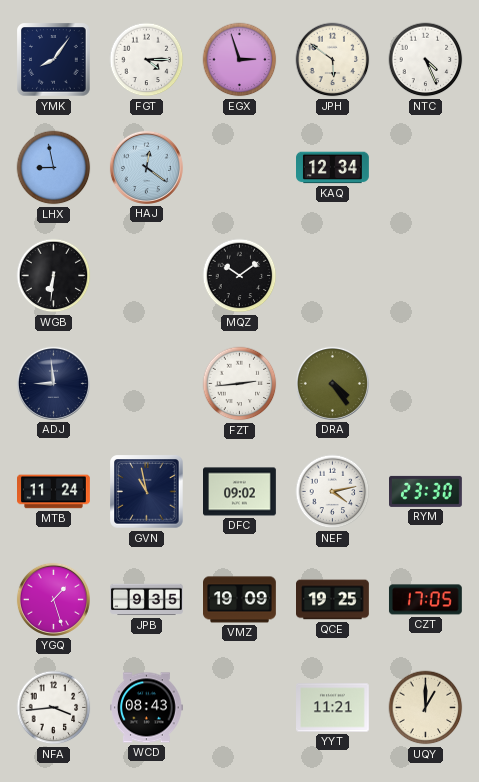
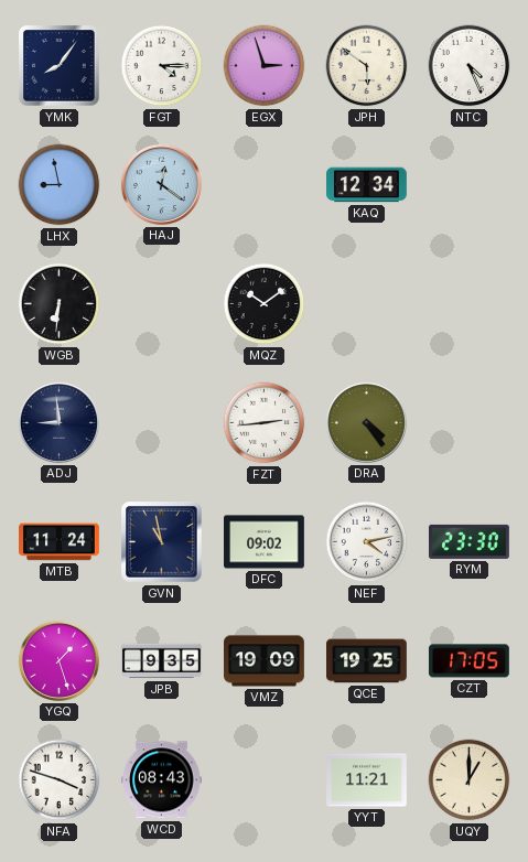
NFA: 3:44 -> 3:48 (60, 780)
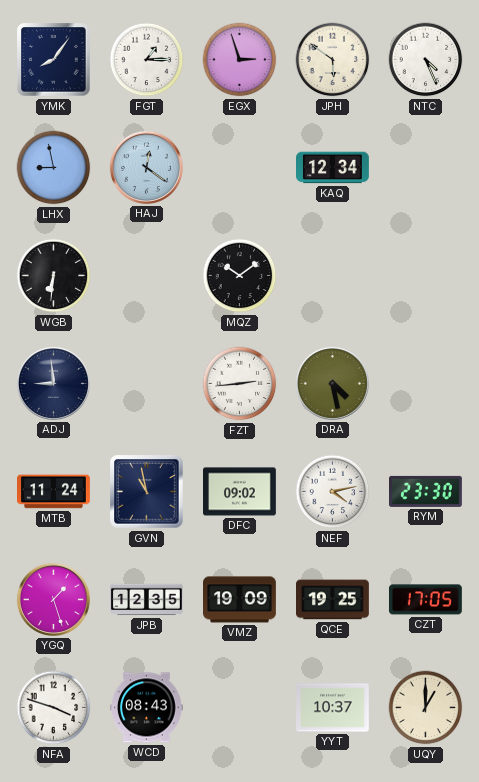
FGT: 4:15 -> 1:15 (147, 60)
DRA: 4:24 -> 4:28 (332, 383)
JPB: 9:35 -> 12:35 (147, 600)
YYT: 11:21 -> 10:37 (333, 708)
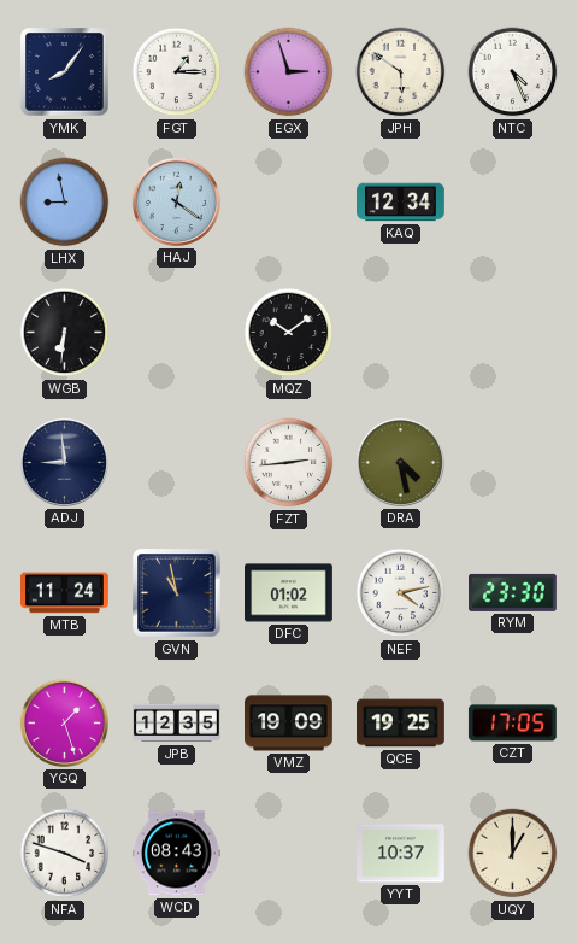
DFC: 09:02 -> 01:02 (289, 593)
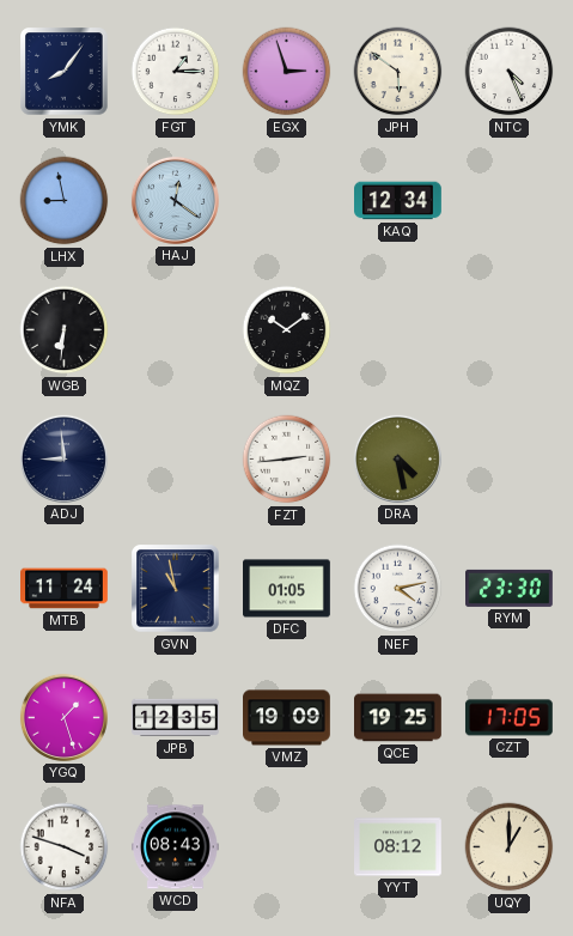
DFC: 01:02 -> 01:05 (287, 589)
YYT: 10:37 -> 08:12 (398, 847)
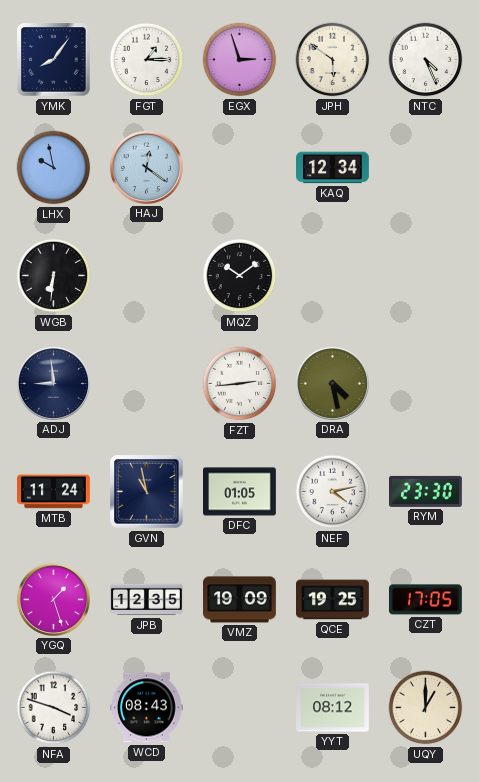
LHX: 8:58 -> 9:58 (54, 168)
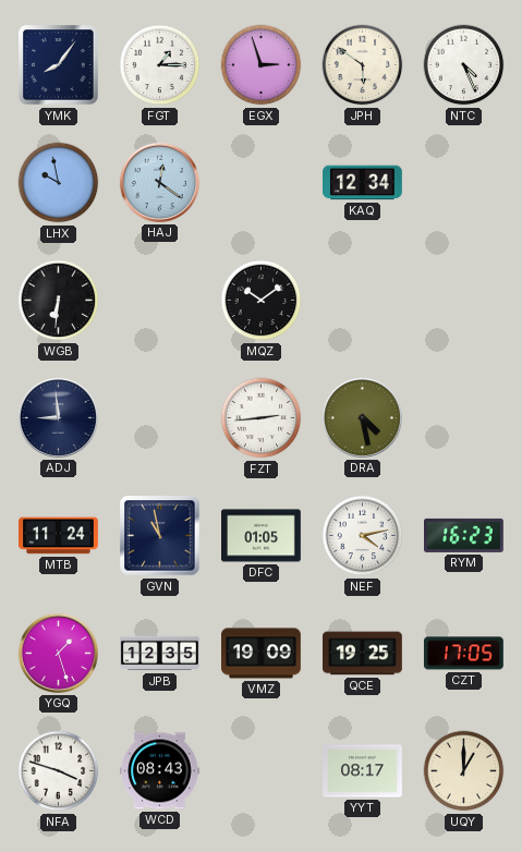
RYM: 23:30 -> 16:23 (464, 535)
YYT: 08:12 -> 08:17 (363, 771)
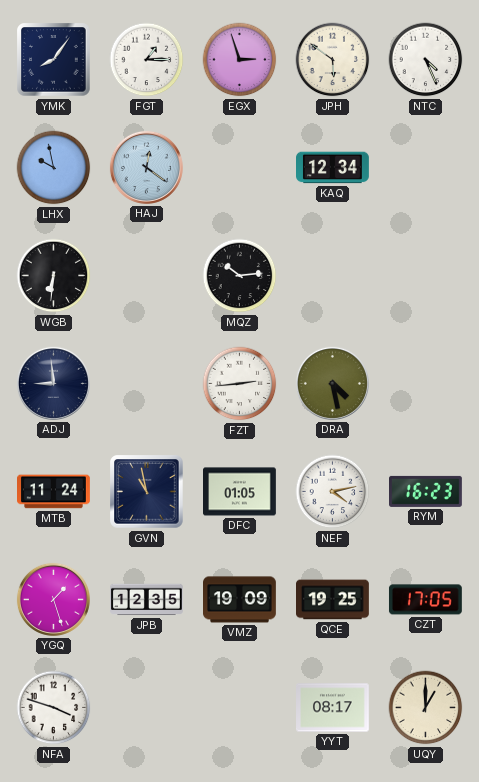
MQZ: 10:09 -> 10:14 (240, 276)
WCD: 08:43 -> none (160, 771)
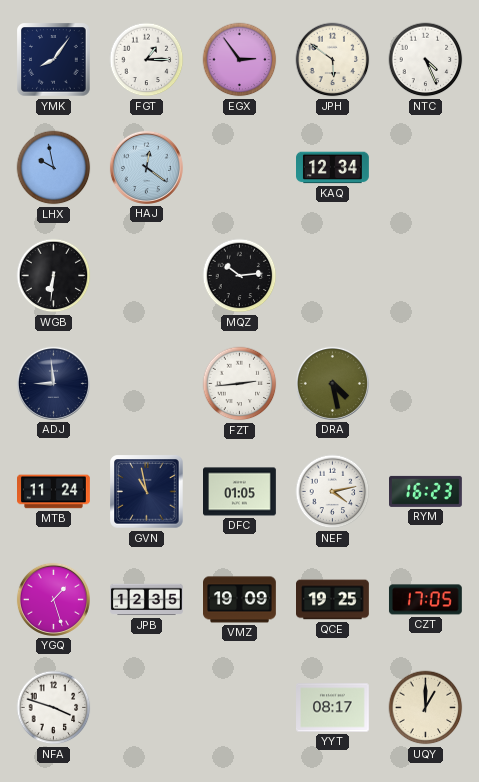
EGX: 2:57 -> 2:54 (240, 60)
